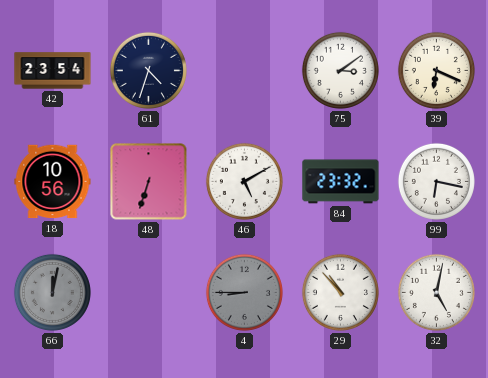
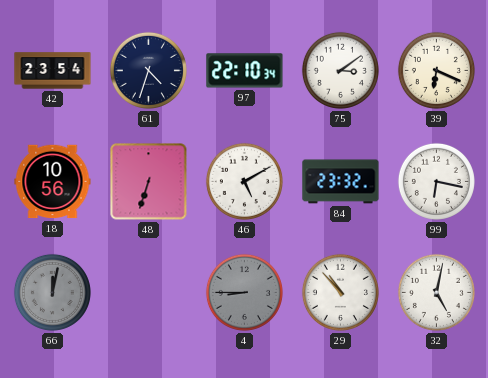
97: none -> 22:10 (245, 71)
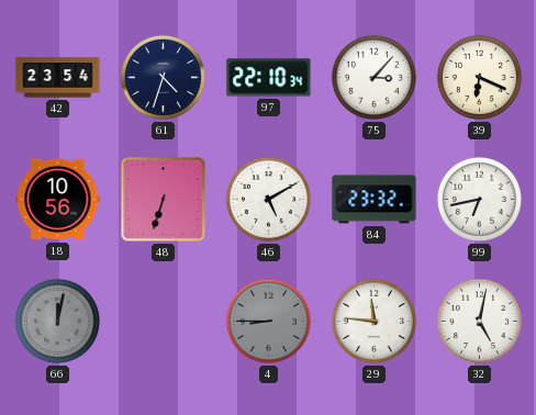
75: 3:09 -> 3:07 (373, 77)
99: 6:17 -> 6:43 (479, 199)
29: 10:53 -> 11:46 (373, 321)
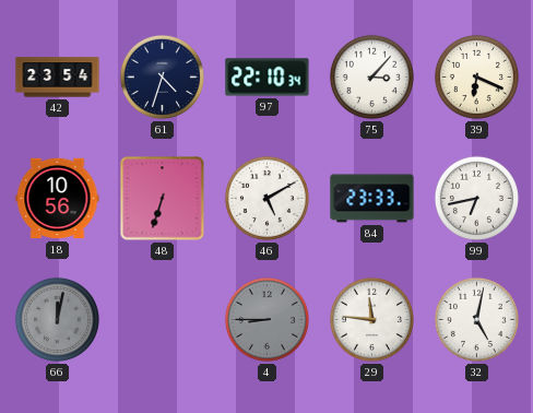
84: 23:32 -> 23:33 (372, 199)
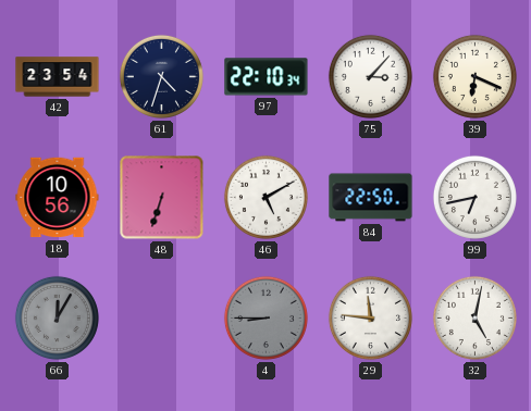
84: 23:33 -> 22:50 (371, 198)
66: 12:02 -> 12:05 (57, 317)
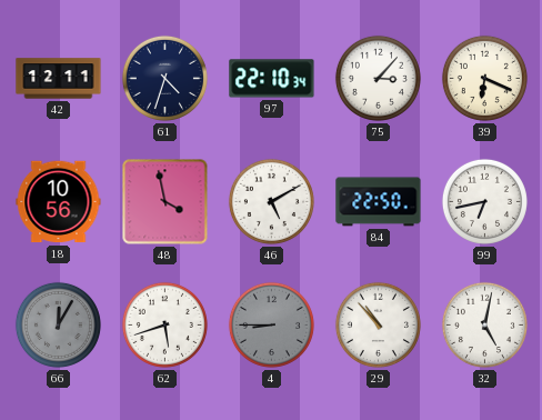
42: 23:54 -> 12:11 (59, 79)
48: 6:33 -> 3:58 (165, 202)
62: none -> 5:42 (164, 324)
29: 11:46 -> 10:53 (378, 324)
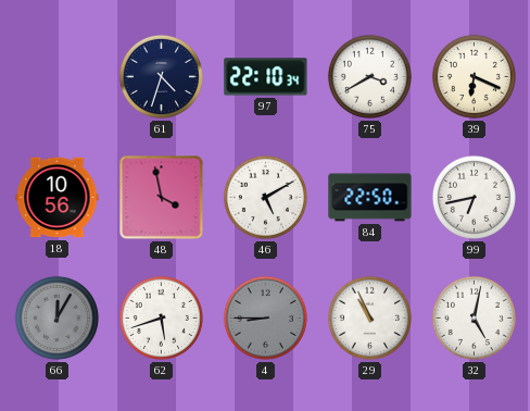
42: 12:11 -> none (59, 79)
75: 3:07 -> 3:40 (369, 76)
29: 10:53 -> 10:56 (369, 317)
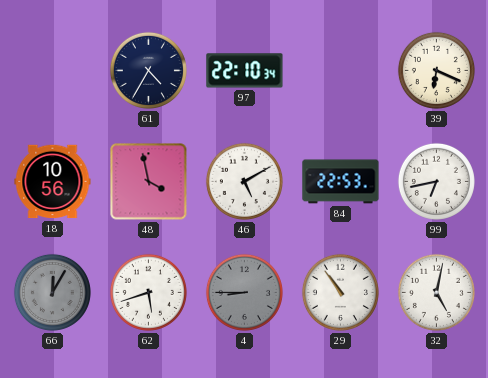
61: 4:33 -> 4:35 (148, 70)
75: 3:40 -> none (369, 76)
84: 22:50 -> 22:53 (341, 182)
29: 10:56 -> 10:54 (340, 292)
